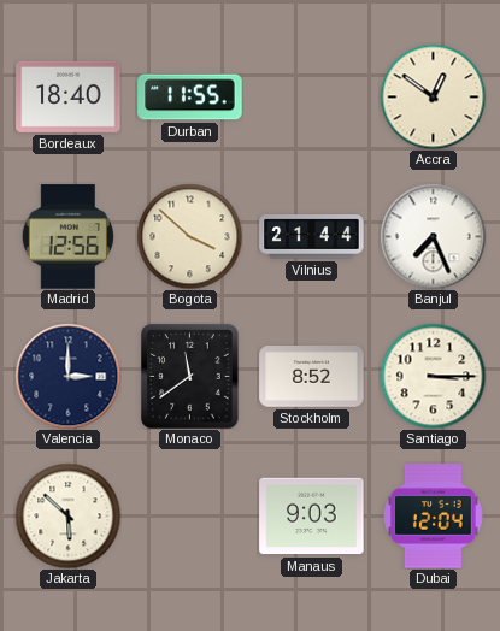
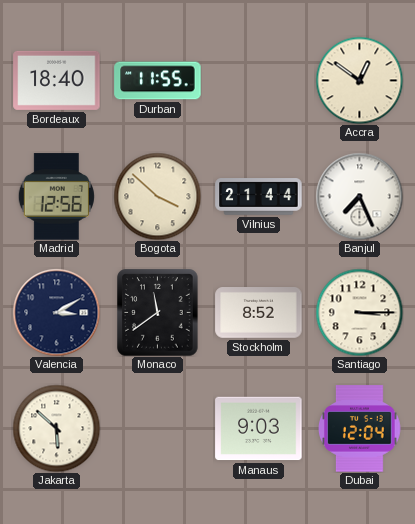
Valencia: 3:00 -> 3:10 (56, 312)
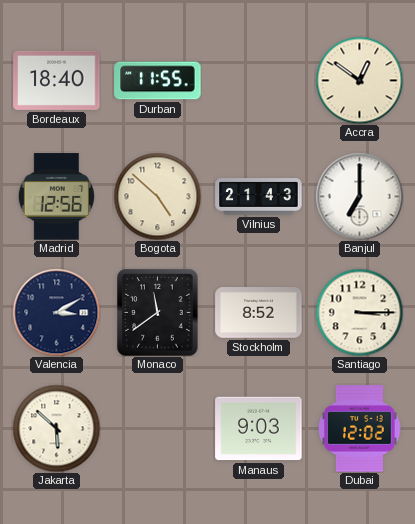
Bogota: 3:52 -> 4:52 (157, 196)
Vilnius: 21:44 -> 21:43 (259, 197)
Banjul: 7:26 -> 7:00 (359, 196)
Dubai: 12:04 -> 12:02 (360, 429)
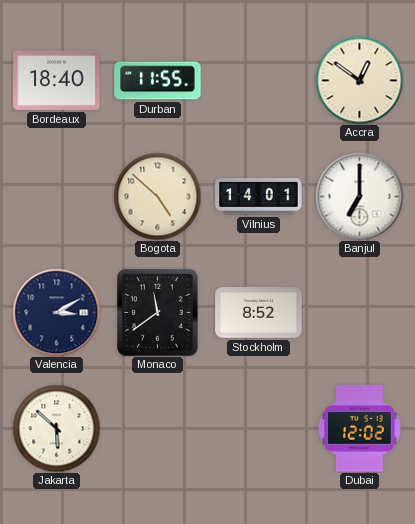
Madrid: 12:56 -> none (56, 197)
Vilnius: 21:43 -> 14:01 (259, 197)
Santiago: 3:15 -> none (359, 312)
Manaus: 9:03 -> none (259, 429)
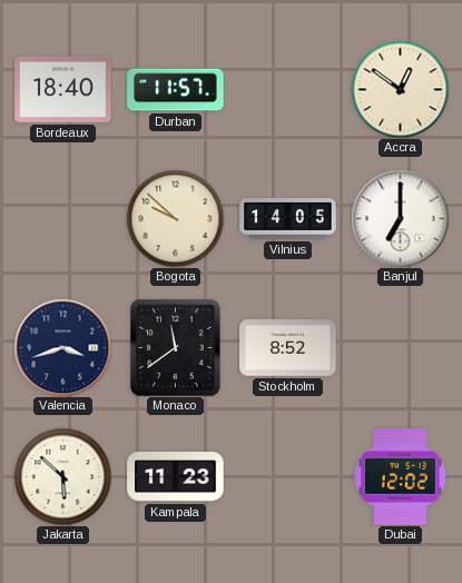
Durban: 11:55 -> 11:57 (176, 90)
Bogota: 4:52 -> 9:52 (175, 218)
Vilnius: 14:01 -> 14:05 (288, 219)
Valencia: 3:10 -> 3:42 (62, 347)
Kampala: none -> 11:23 (176, 477)
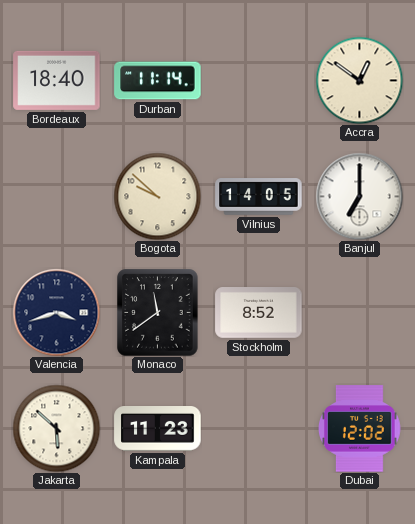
Durban: 11:57 -> 11:14 (158, 81)
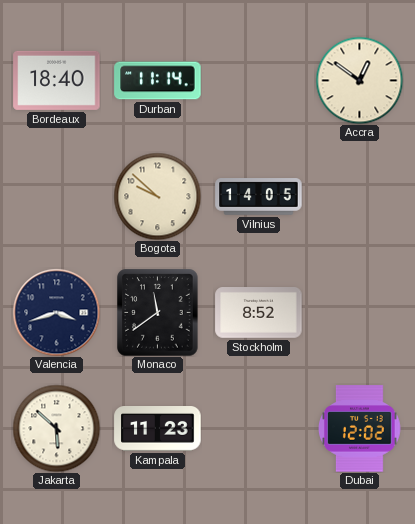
Banjul: 7:00 -> none (359, 196)
